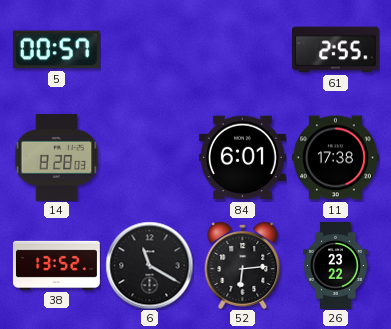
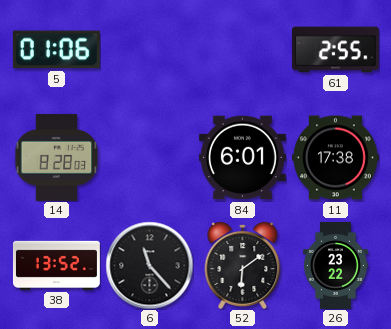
5: 00:57 -> 01:06 (56, 50)
6: 11:20 -> 11:23 (149, 265)
52: 6:14 -> 6:09 (243, 265)
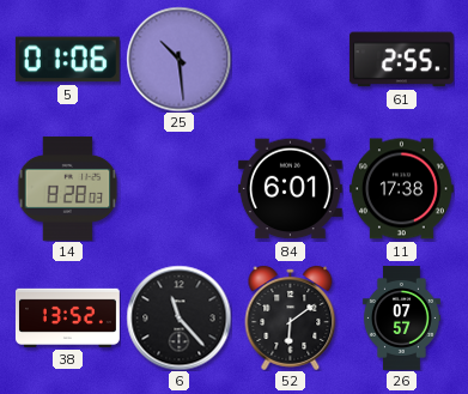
25: none -> 10:29 (178, 59)
26: 23:22 -> 07:57 (401, 319)
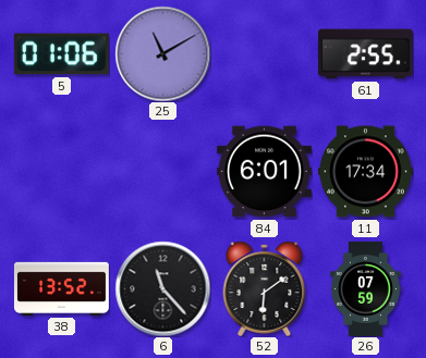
25: 10:29 -> 11:10 (162, 53)
14: 8:28 -> none (68, 188)
11: 17:38 -> 17:34 (365, 172)
26: 07:57 -> 07:59 (365, 289)
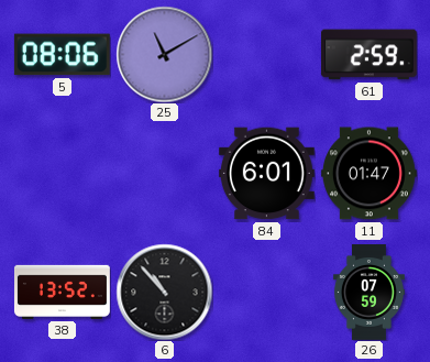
5: 01:06 -> 08:06 (62, 55)
61: 2:55 -> 2:59 (368, 55)
11: 17:34 -> 01:47 (368, 174)
6: 11:23 -> 10:53 (164, 292)
52: 6:09 -> none (265, 288)
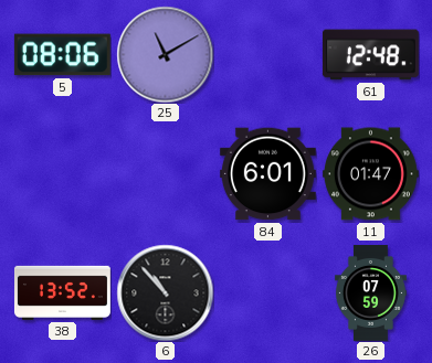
61: 2:59 -> 12:48 (370, 55)
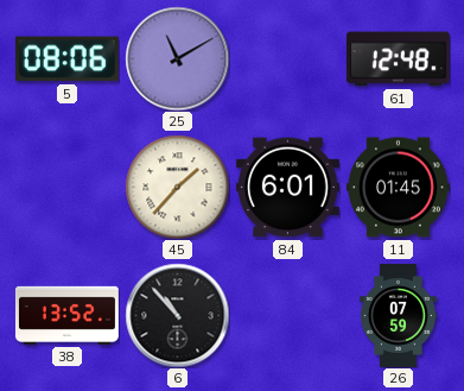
45: none -> 1:37 (177, 187)
11: 01:47 -> 01:45 (398, 188)
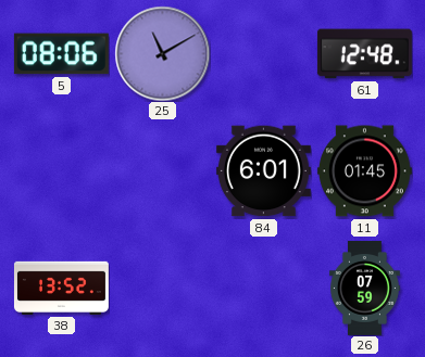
45: 1:37 -> none (177, 187)
6: 10:53 -> none (177, 315)
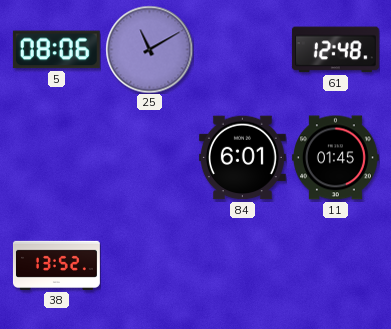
26: 07:59 -> none (364, 289)
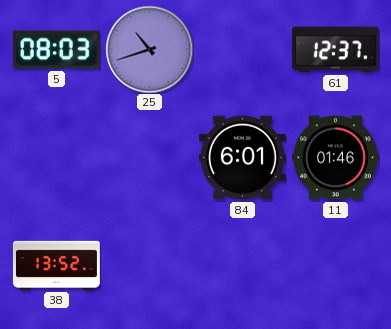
5: 08:06 -> 08:03 (56, 50)
25: 11:10 -> 10:42 (149, 49)
61: 12:48 -> 12:37 (335, 50)
11: 01:45 -> 01:46 (335, 158)
